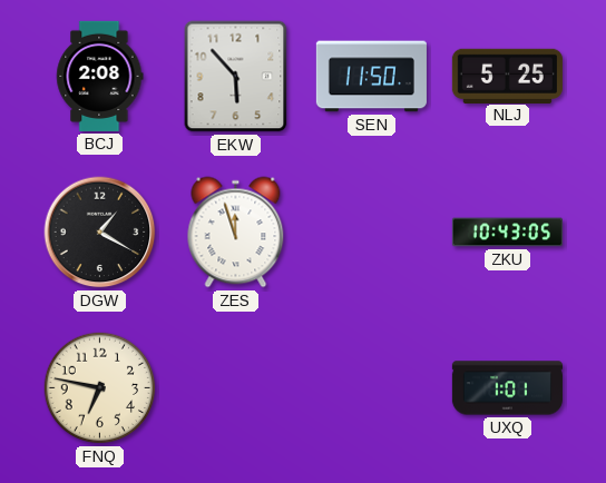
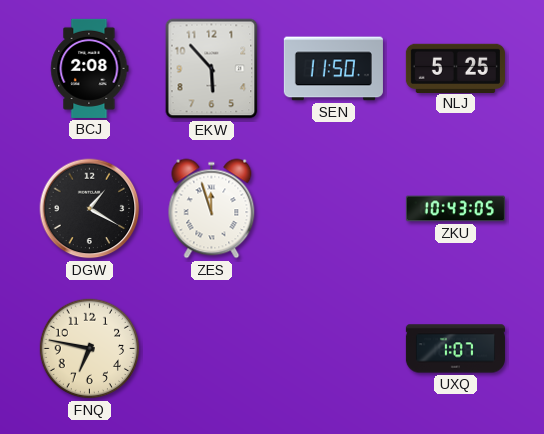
UXQ: 1:01 -> 1:07 (455, 349)
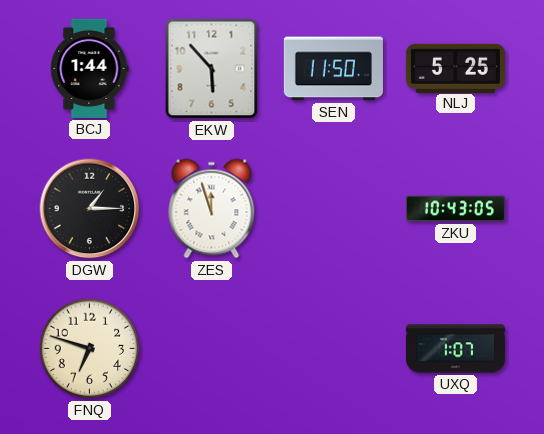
BCJ: 2:08 -> 1:44 (90, 68)
DGW: 1:20 -> 1:15 (90, 209)
FNQ: 6:47 -> 6:48 (90, 349)
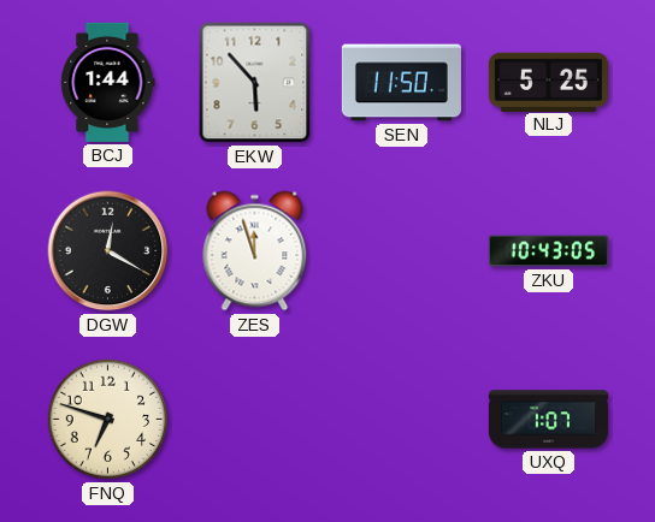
DGW: 1:15 -> 12:20 (108, 251)
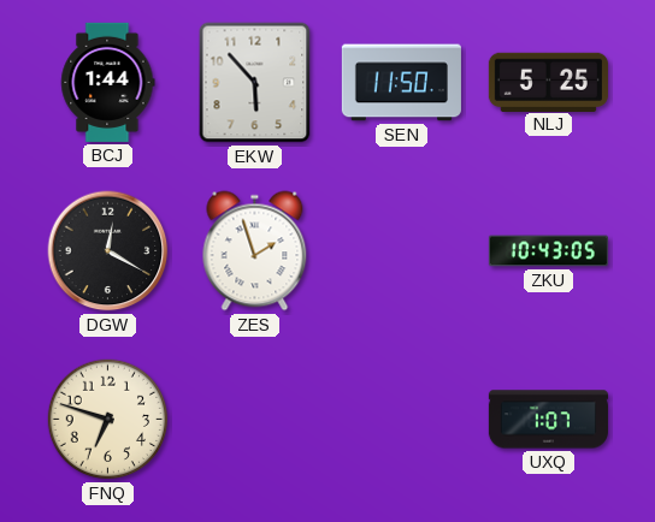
ZES: 11:57 -> 1:57 (255, 251)
